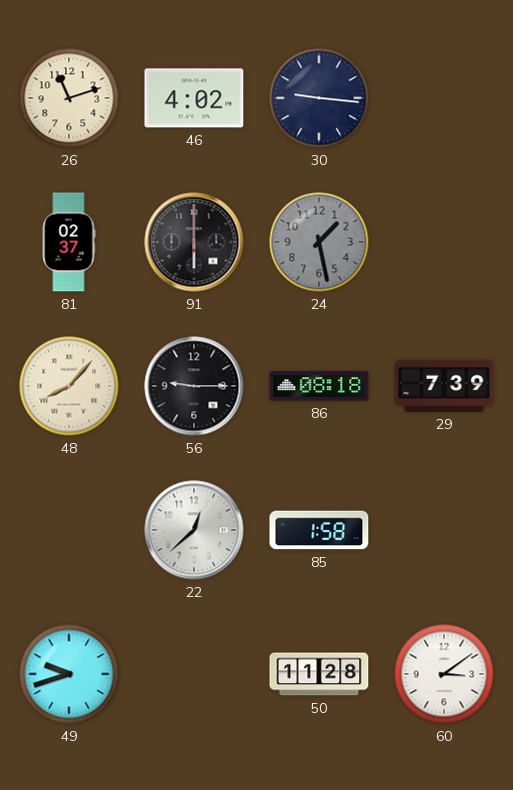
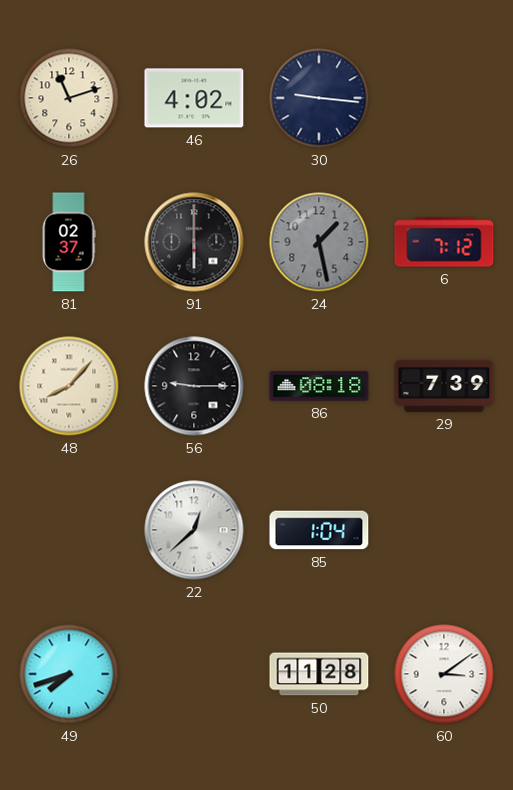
6: none -> 7:12 (444, 242)
85: 1:58 -> 1:04 (319, 530)
49: 9:42 -> 7:42 (69, 674)
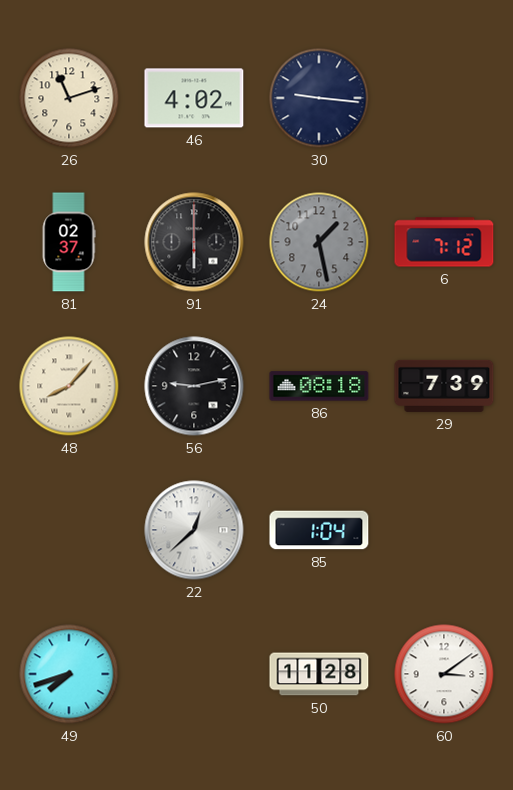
56: 9:15 -> 9:13 (194, 386)
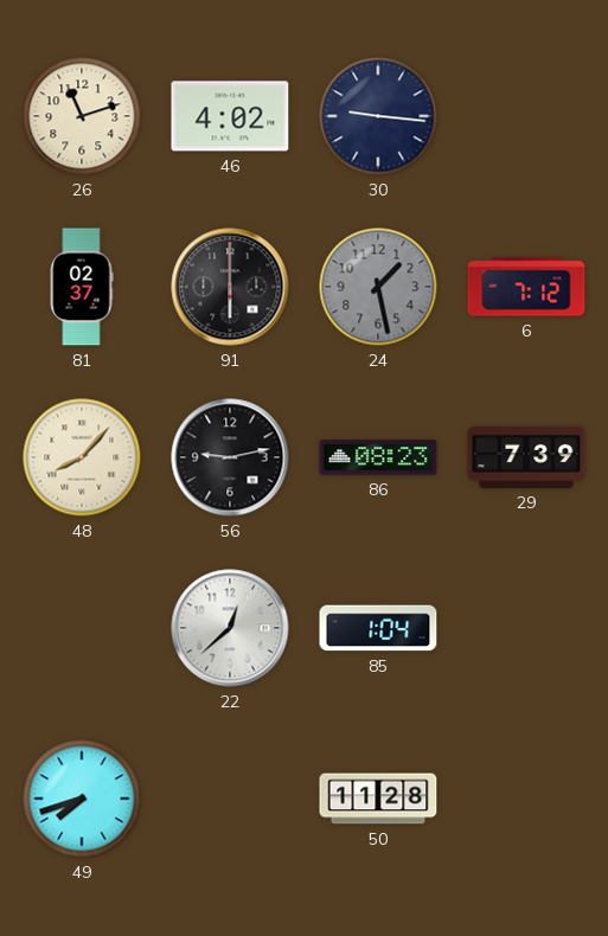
86: 08:18 -> 08:23 (378, 457)
60: 3:09 -> none (444, 674)
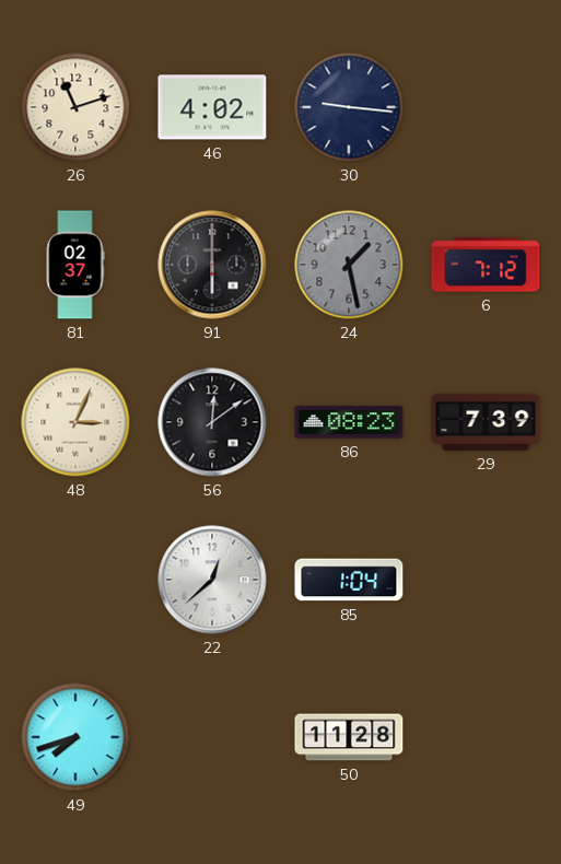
48: 8:07 -> 3:04 (75, 422)
56: 9:13 -> 12:09 (212, 422)
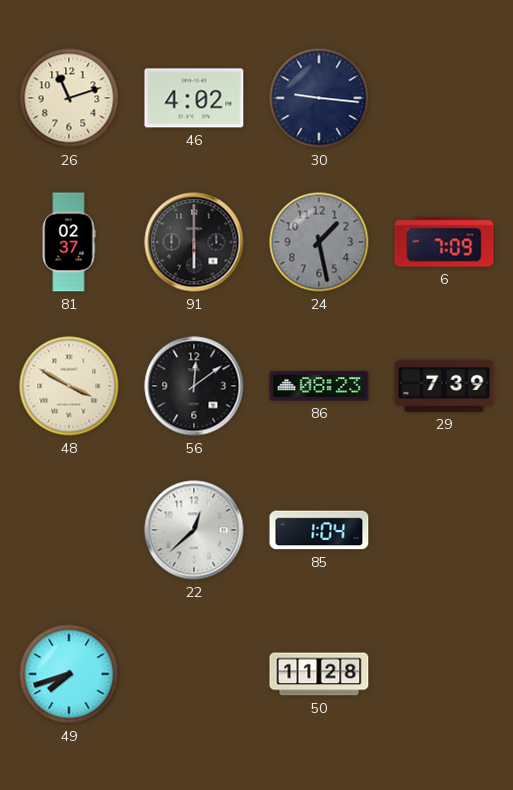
6: 7:12 -> 7:09 (444, 242)
48: 3:04 -> 3:50 (69, 386)
